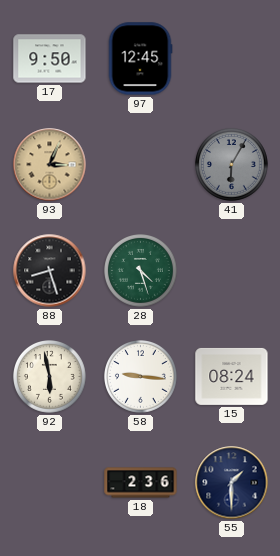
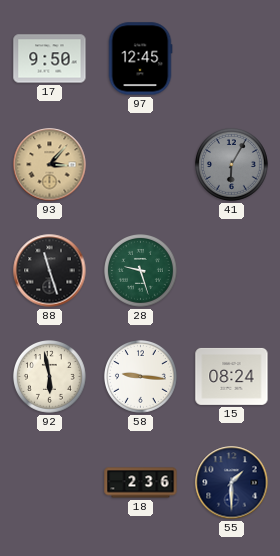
93: 3:04 -> 3:07 (50, 165)
88: 8:27 -> 11:27 (50, 271)
28: 4:27 -> 9:27 (141, 271)
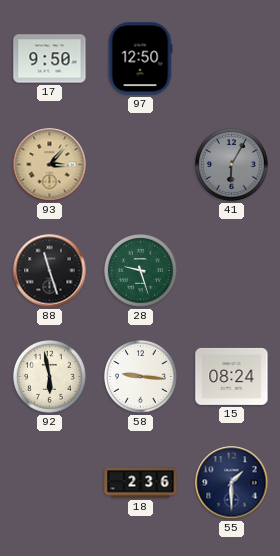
97: 12:45 -> 12:50 (140, 59)
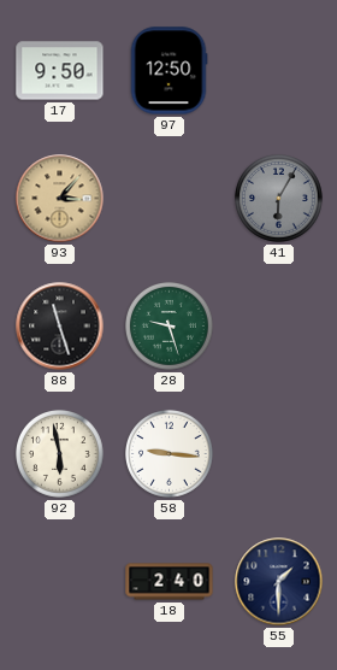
15: 08:24 -> none (232, 376)
18: 2:36 -> 2:40 (170, 582)
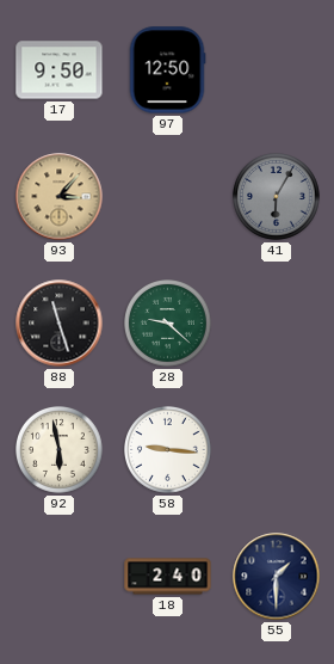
28: 9:27 -> 9:22 (168, 324)
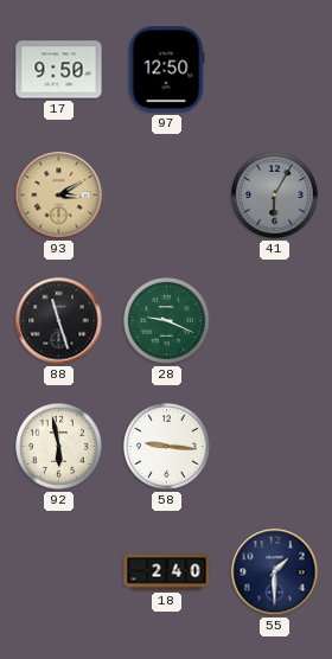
93: 3:07 -> 3:10 (59, 196)
28: 9:22 -> 9:19 (167, 321)
